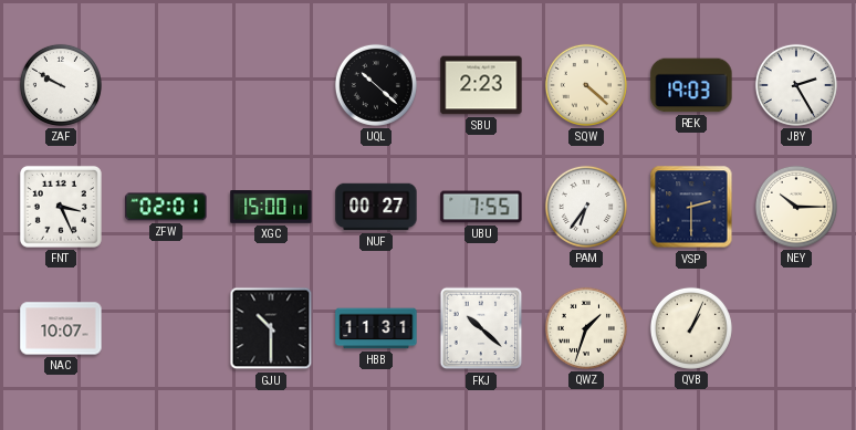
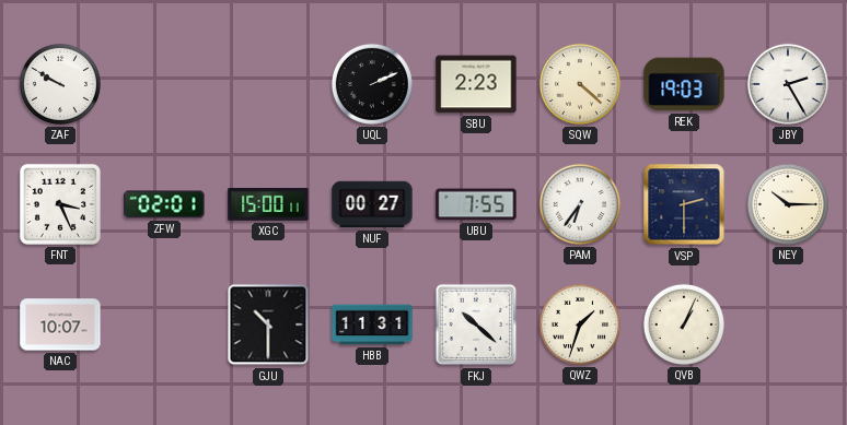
UQL: 10:22 -> 2:11 (372, 84)
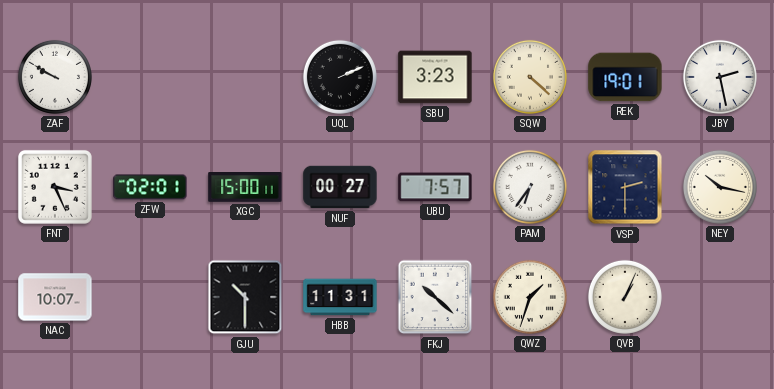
SBU: 2:23 -> 3:23 (435, 77)
REK: 19:03 -> 19:01 (625, 77)
JBY: 2:25 -> 2:28 (720, 77)
UBU: 7:55 -> 7:57 (435, 187)
NEY: 10:15 -> 10:17 (720, 187)
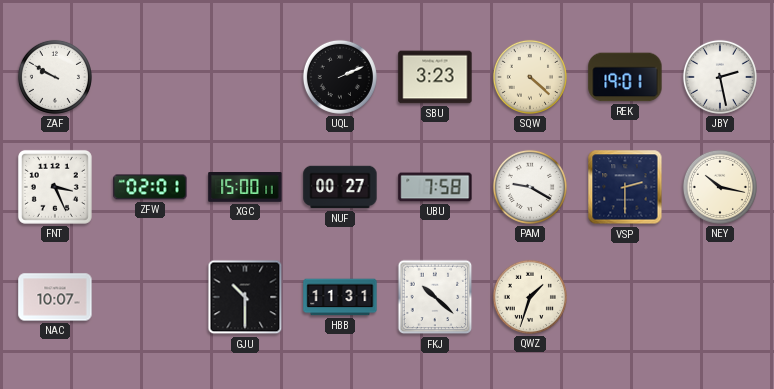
UBU: 7:57 -> 7:58 (435, 187)
PAM: 6:36 -> 9:20 (530, 187)
QVB: 1:04 -> none (625, 297)
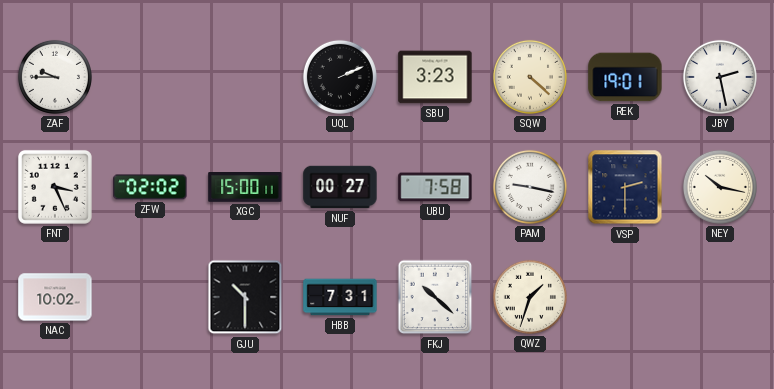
ZAF: 9:50 -> 9:45 (55, 77)
ZFW: 02:01 -> 02:02 (150, 187)
PAM: 9:20 -> 9:17 (530, 187)
NAC: 10:07 -> 10:02 (55, 297)
HBB: 11:31 -> 7:31 (340, 297)
